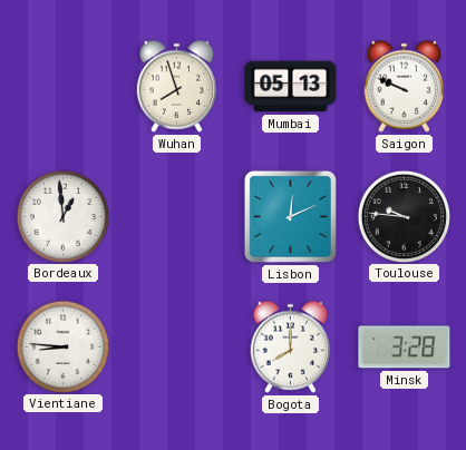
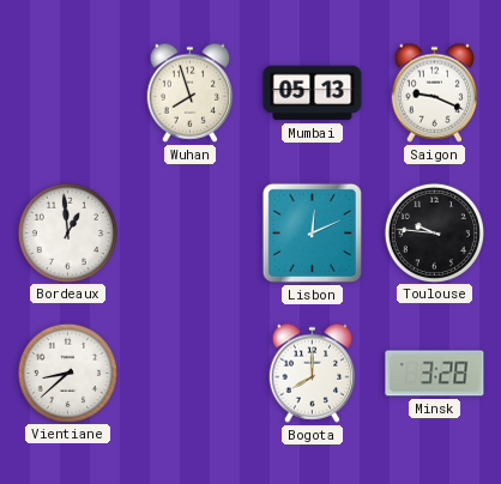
Saigon: 9:49 -> 9:19 (435, 92)
Vientiane: 8:46 -> 8:38 (67, 373)
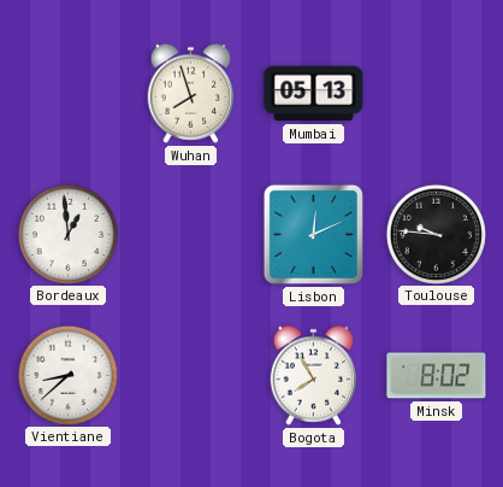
Saigon: 9:19 -> none (435, 92)
Bogota: 8:00 -> 7:55 (314, 375)
Minsk: 3:28 -> 8:02 (437, 376)
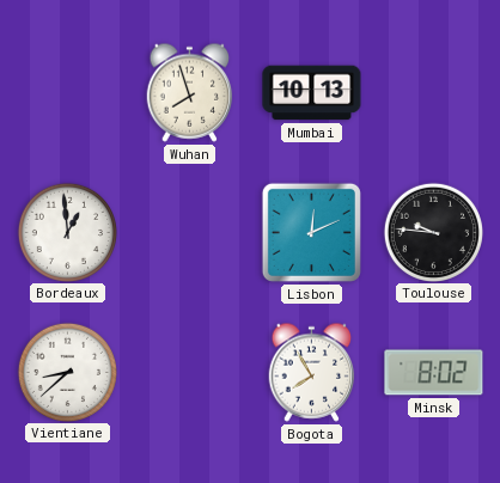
Mumbai: 05:13 -> 10:13 (312, 93)
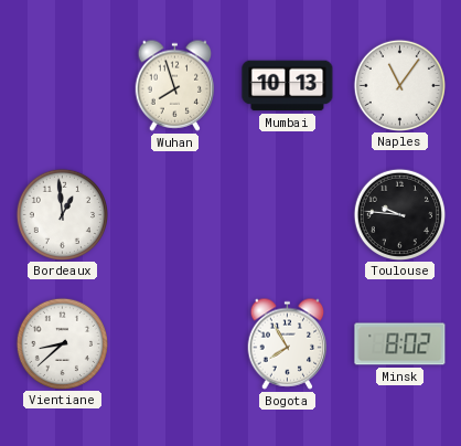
Naples: none -> 11:06 (399, 85)
Lisbon: 12:11 -> none (311, 232)
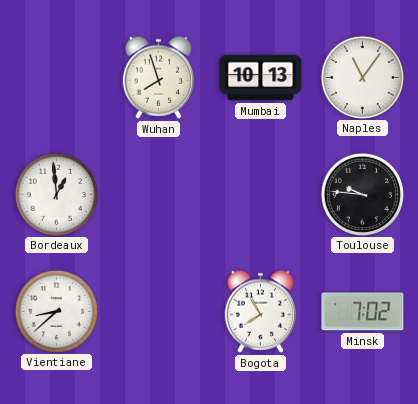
Minsk: 8:02 -> 7:02 (363, 312)
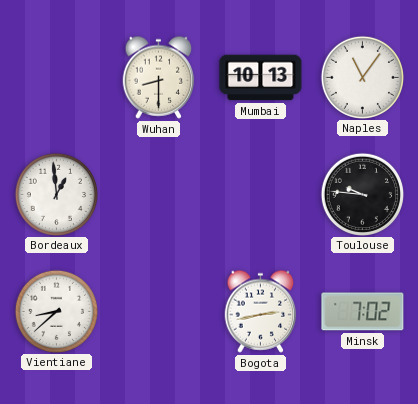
Wuhan: 7:57 -> 8:30 (159, 77)
Bogota: 7:55 -> 2:43 (261, 311)
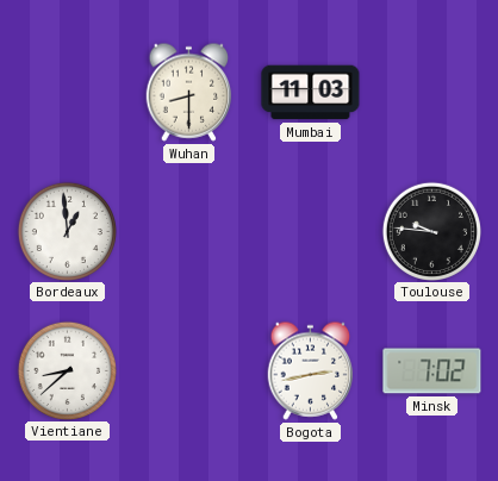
Mumbai: 10:13 -> 11:03 (311, 93)
Naples: 11:06 -> none (362, 77)
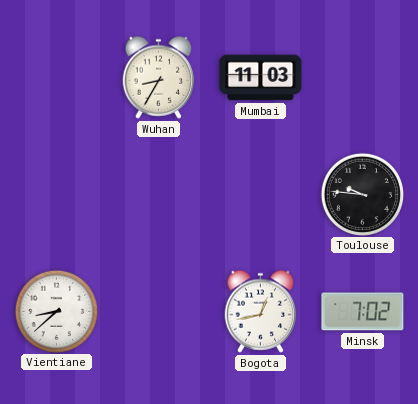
Wuhan: 8:30 -> 8:35 (159, 77)
Bordeaux: 12:59 -> none (67, 231)
Bogota: 2:43 -> 12:43 (261, 311)
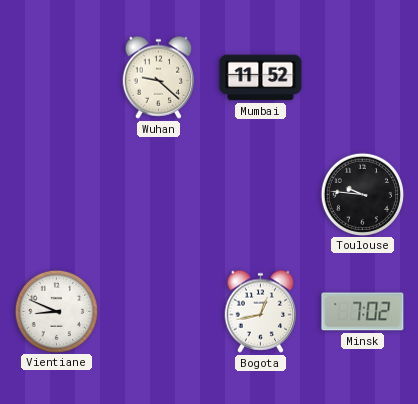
Wuhan: 8:35 -> 9:22 (159, 77)
Mumbai: 11:03 -> 11:52 (261, 78)
Vientiane: 8:38 -> 8:49 (56, 311)
